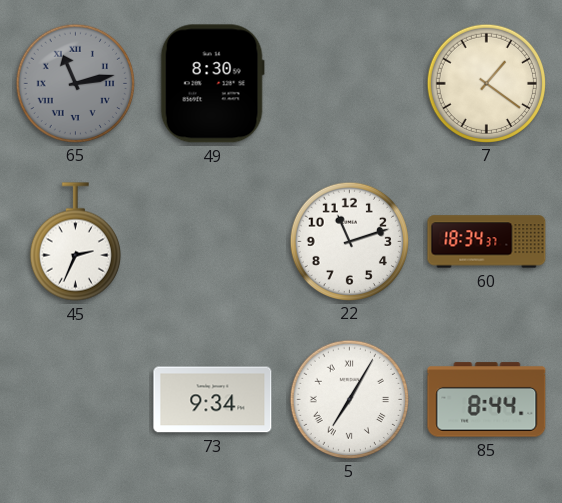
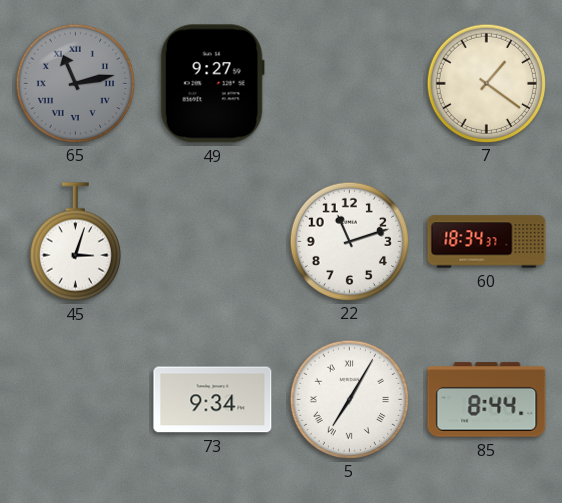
49: 8:30 -> 9:27 (212, 84)
45: 2:34 -> 3:03 (75, 242)
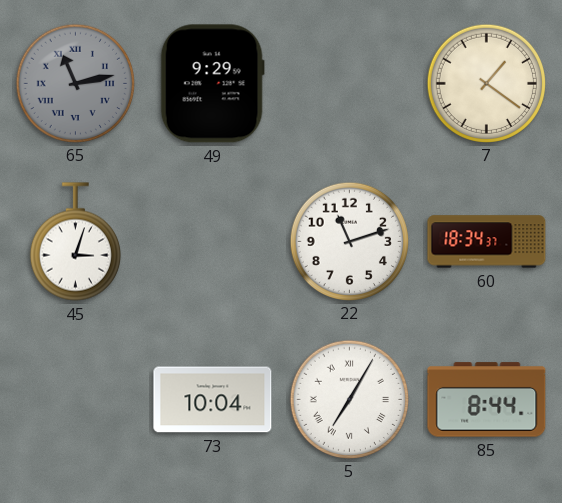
49: 9:27 -> 9:29 (212, 84)
73: 9:34 -> 10:04 (213, 400)
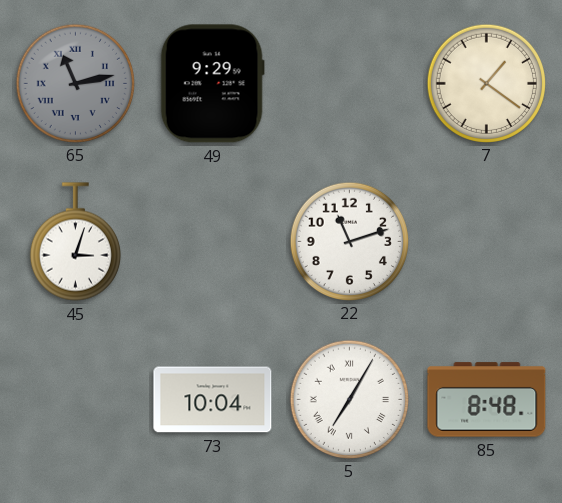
60: 18:34 -> none (487, 242)
85: 8:44 -> 8:48 (487, 400)
